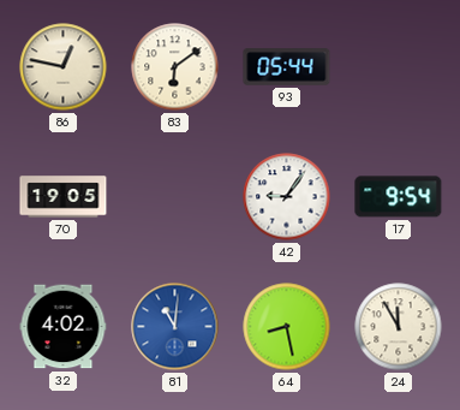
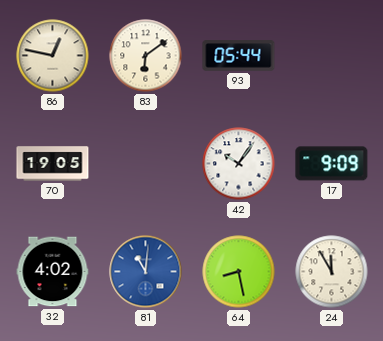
42: 9:06 -> 10:06 (239, 164)
17: 9:54 -> 9:09 (332, 164)
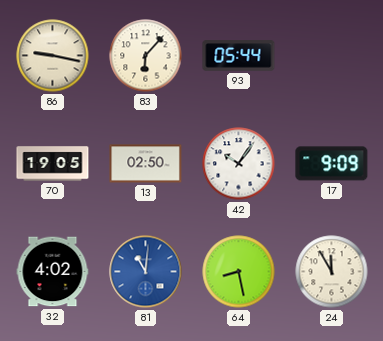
86: 12:47 -> 9:17 (53, 56)
83: 6:09 -> 6:07 (146, 56)
13: none -> 02:50 (146, 164)
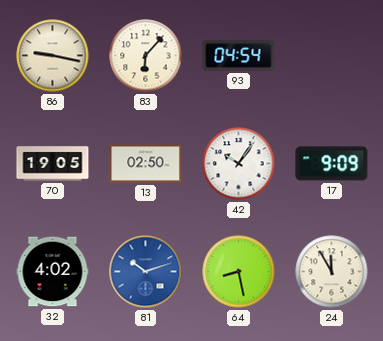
93: 05:44 -> 04:54 (239, 56)
81: 11:01 -> 10:12 (146, 272)
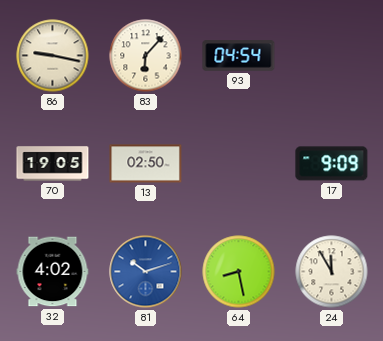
42: 10:06 -> none (239, 164)
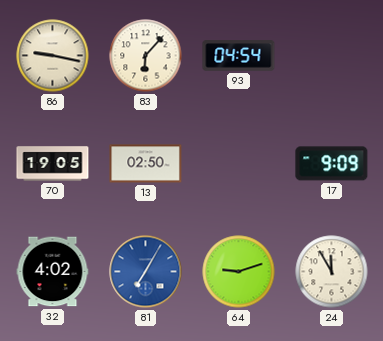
81: 10:12 -> 7:05 (146, 272)
64: 8:28 -> 9:12 (239, 272)
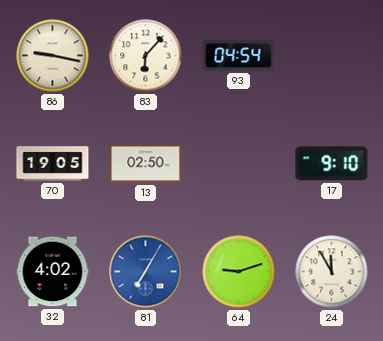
17: 9:09 -> 9:10 (332, 164)
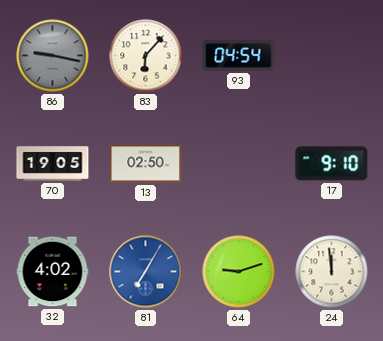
86 dial: cream -> grey (53, 56)
24: 11:55 -> 11:59 (332, 272)
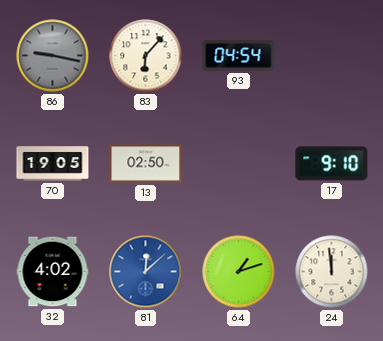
81: 7:05 -> 12:08 (146, 272)
64: 9:12 -> 1:12 (239, 272)
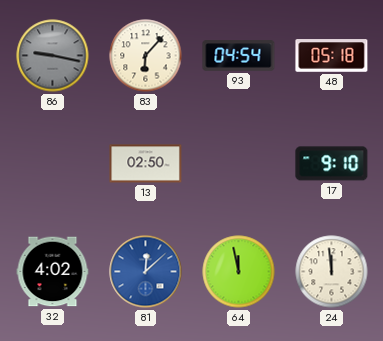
48: none -> 05:18 (332, 56)
70: 19:05 -> none (53, 164)
64: 1:12 -> 11:58 (239, 272)
